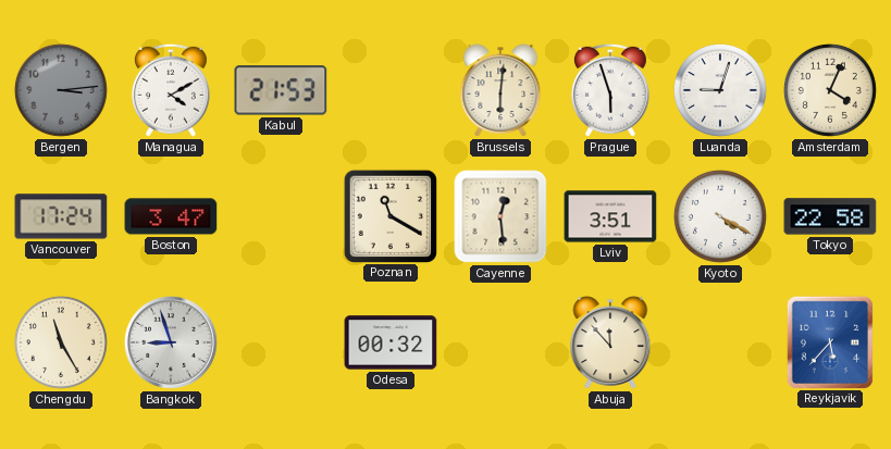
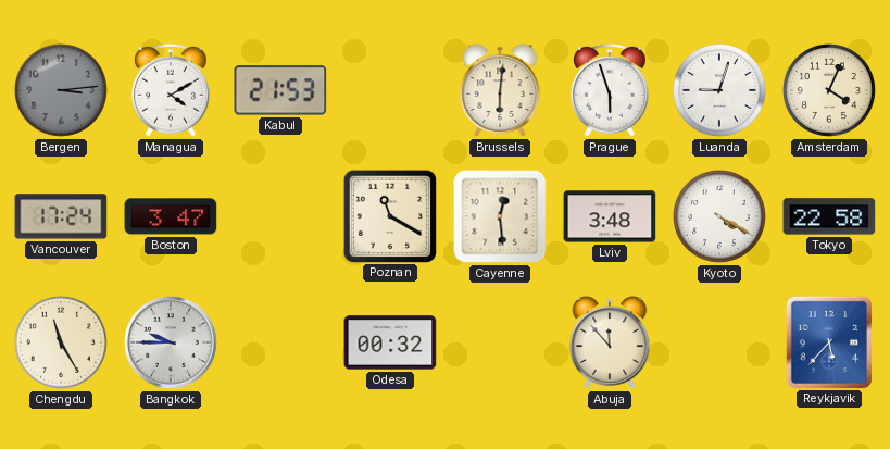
Lviv: 3:51 -> 3:48 (610, 216)
Bangkok: 8:57 -> 9:45 (172, 344)
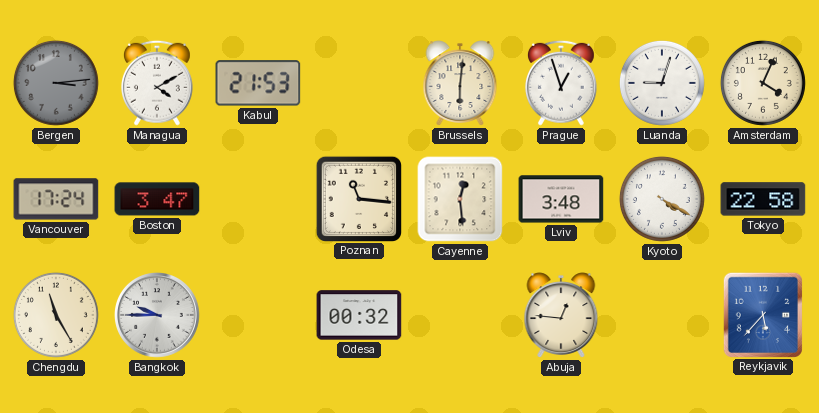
Prague: 5:57 -> 12:57 (561, 83)
Poznan: 11:20 -> 11:16 (358, 198)
Abuja: 11:53 -> 12:46 (561, 315)
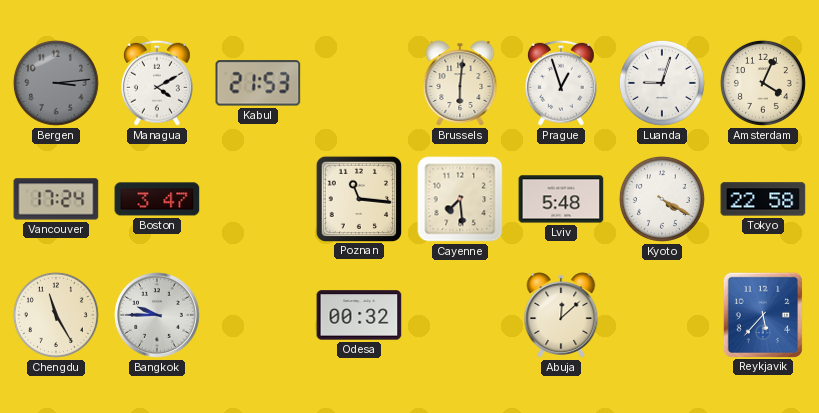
Cayenne: 12:29 -> 7:29 (460, 199)
Lviv: 3:48 -> 5:48 (561, 199)
Abuja: 12:46 -> 12:08 (561, 315)
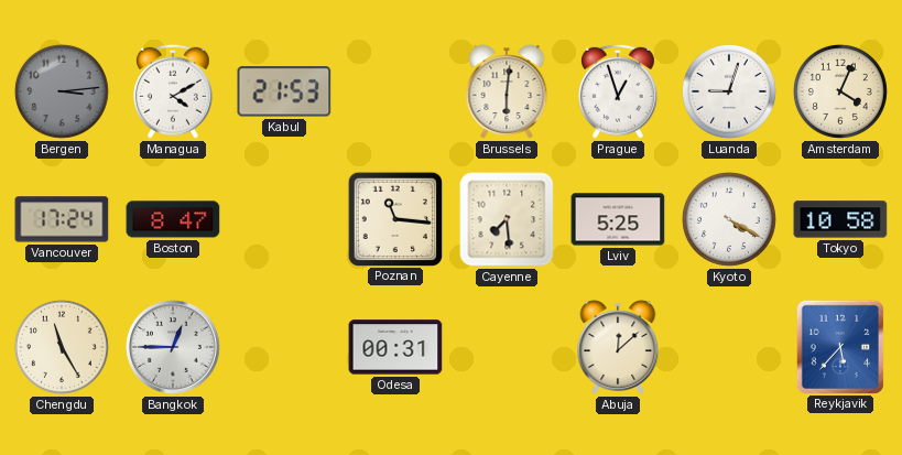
Boston: 3:47 -> 8:47 (173, 219)
Lviv: 5:48 -> 5:25 (618, 219)
Tokyo: 22:58 -> 10:58 (840, 219)
Bangkok: 9:45 -> 12:45 (174, 348)
Odesa: 00:32 -> 00:31 (395, 347)
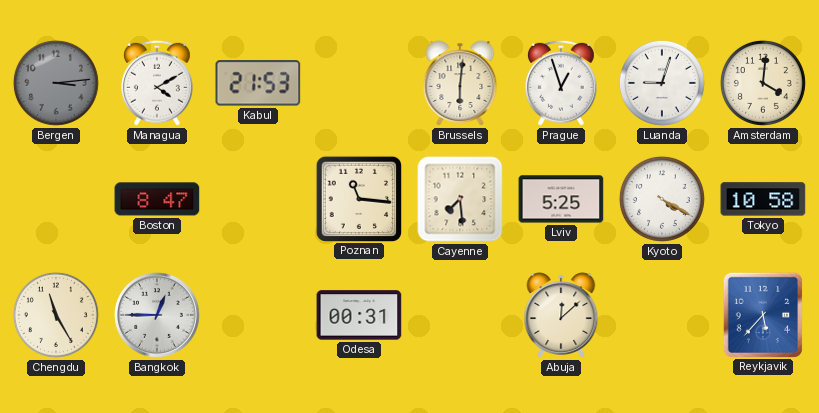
Amsterdam: 4:04 -> 4:01 (763, 83)
Vancouver: 17:24 -> none (62, 219)
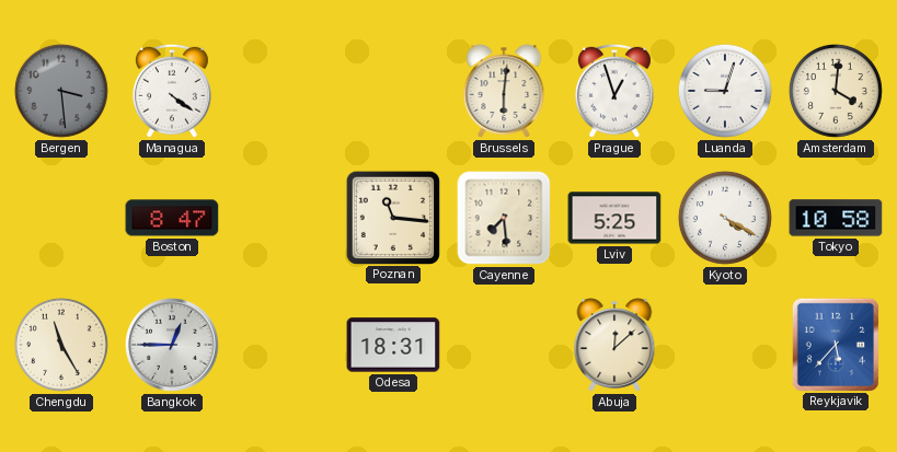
Bergen: 3:14 -> 3:29 (61, 91)
Managua: 4:10 -> 4:21 (172, 91)
Kabul: 21:53 -> none (258, 83)
Odesa: 00:31 -> 18:31 (393, 345)
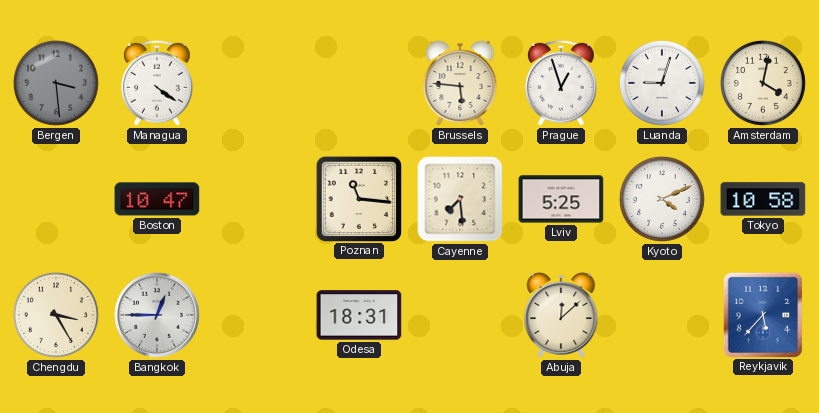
Brussels: 6:01 -> 5:46 (460, 83)
Amsterdam: 4:01 -> 4:02 (763, 83)
Boston: 8:47 -> 10:47 (157, 199)
Kyoto: 4:20 -> 4:11 (662, 199)
Chengdu: 11:25 -> 3:25 (56, 315)
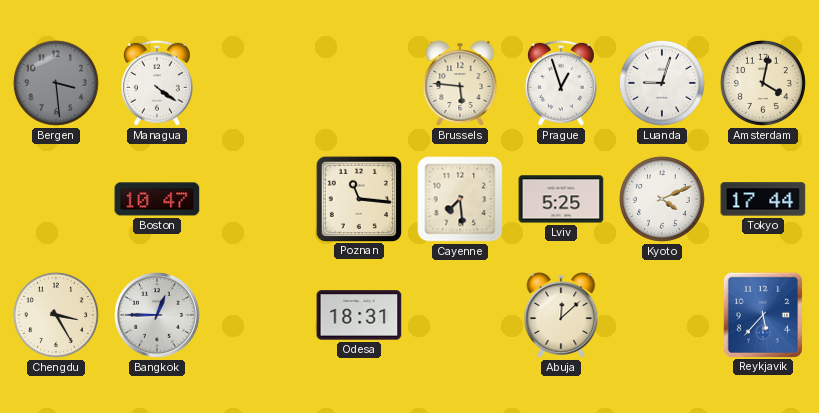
Tokyo: 10:58 -> 17:44 (763, 199)
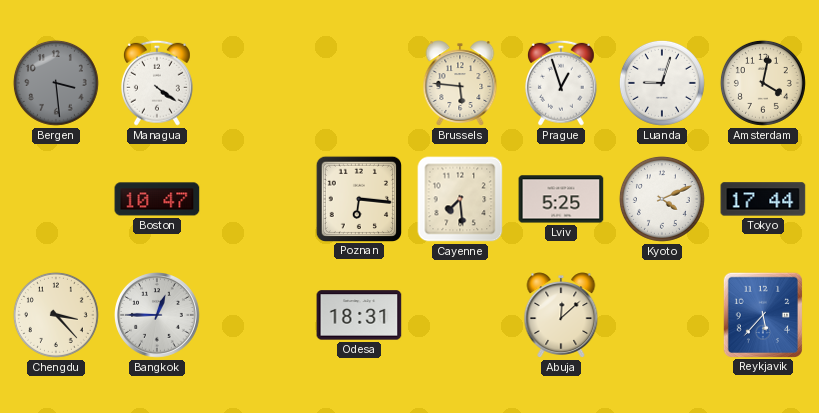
Poznan: 11:16 -> 6:16 (358, 198)
Chengdu: 3:25 -> 3:23 (56, 315)
